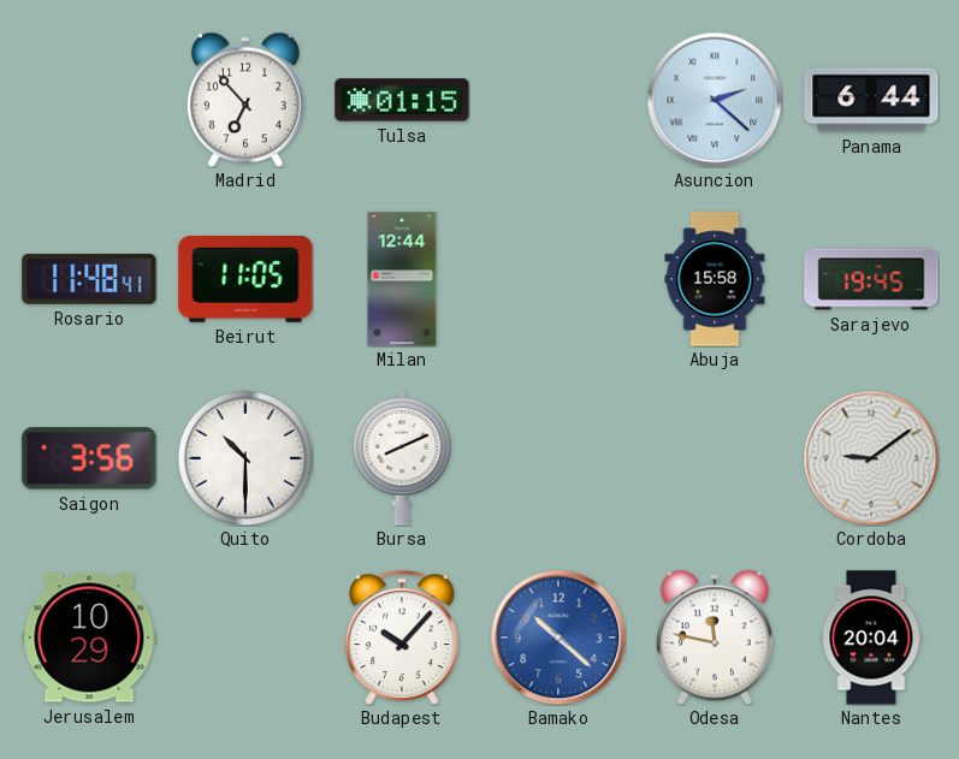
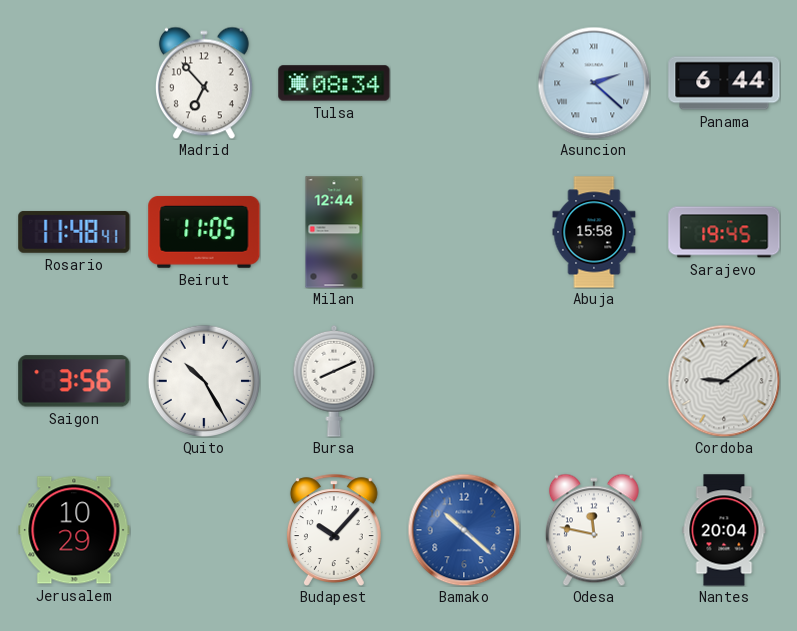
Tulsa: 01:15 -> 08:34 (334, 83)
Quito: 10:30 -> 10:25 (203, 380)
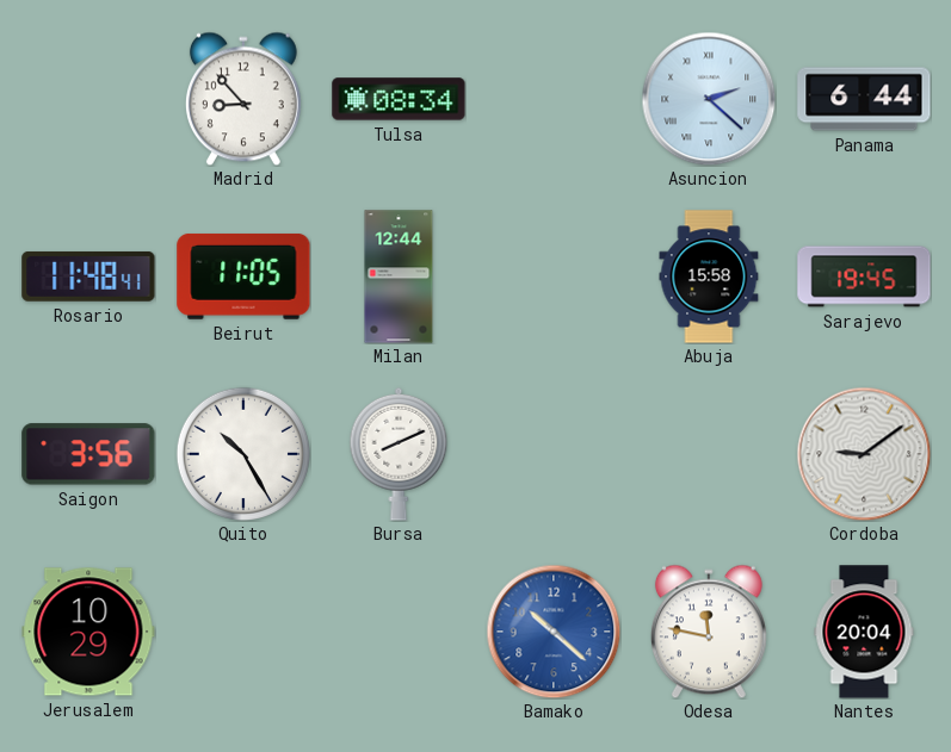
Madrid: 6:53 -> 8:53 (243, 99)
Budapest: 10:07 -> none (334, 530)
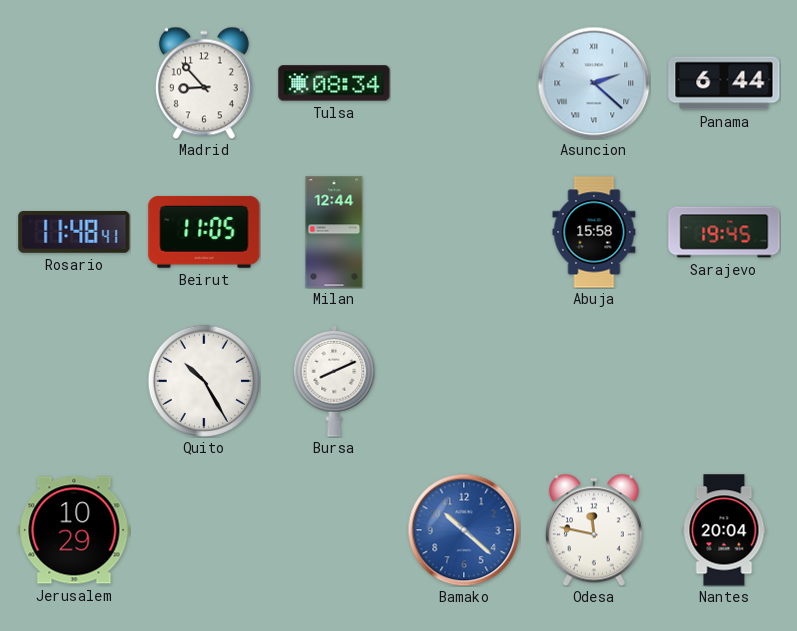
Saigon: 3:56 -> none (88, 454)
Cordoba: 9:09 -> none (864, 454)
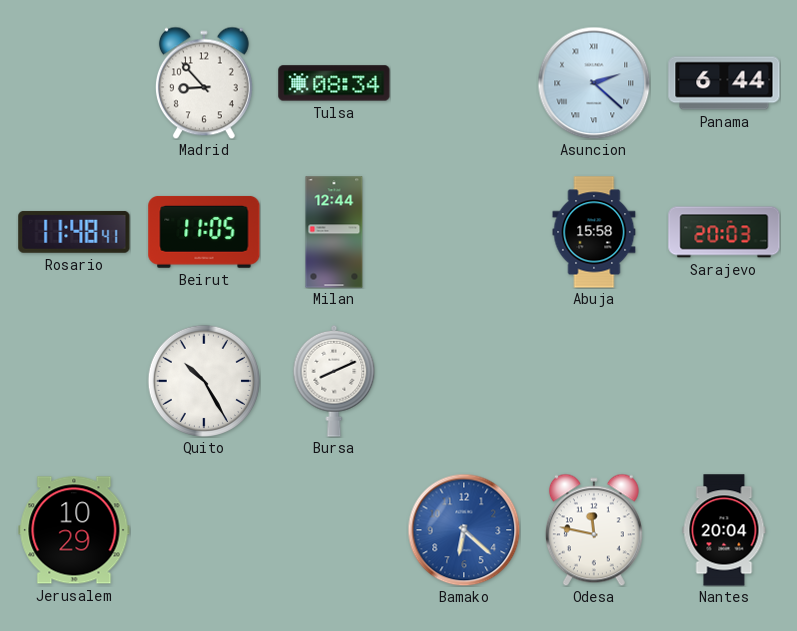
Sarajevo: 19:45 -> 20:03 (724, 232)
Bamako: 10:22 -> 6:22 (464, 530)
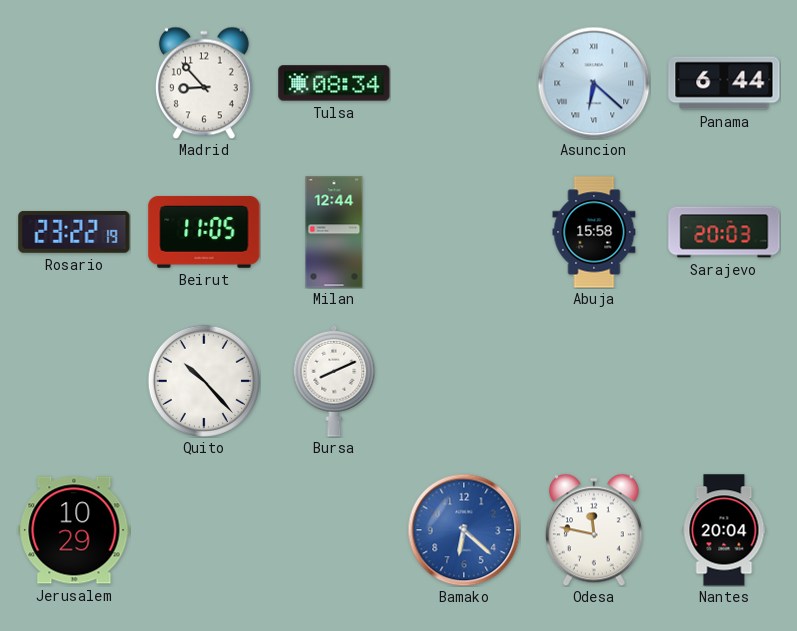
Asuncion: 2:22 -> 6:22 (594, 83)
Rosario: 11:48 -> 23:22 (74, 232)
Quito: 10:25 -> 10:23 (203, 380)
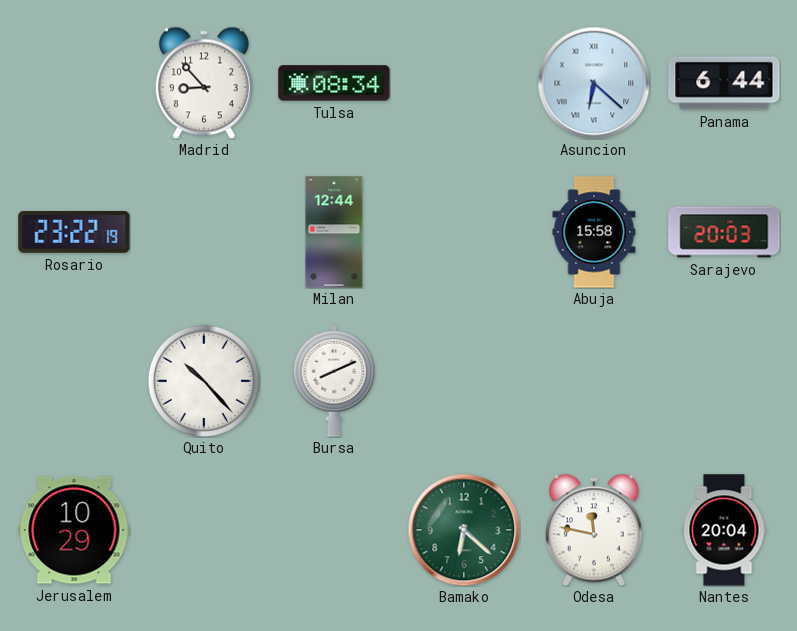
Beirut: 11:05 -> none (204, 232)
Bamako dial: blue -> green (464, 530)
